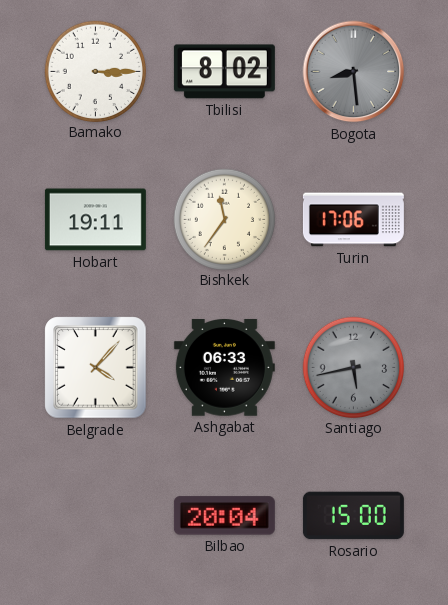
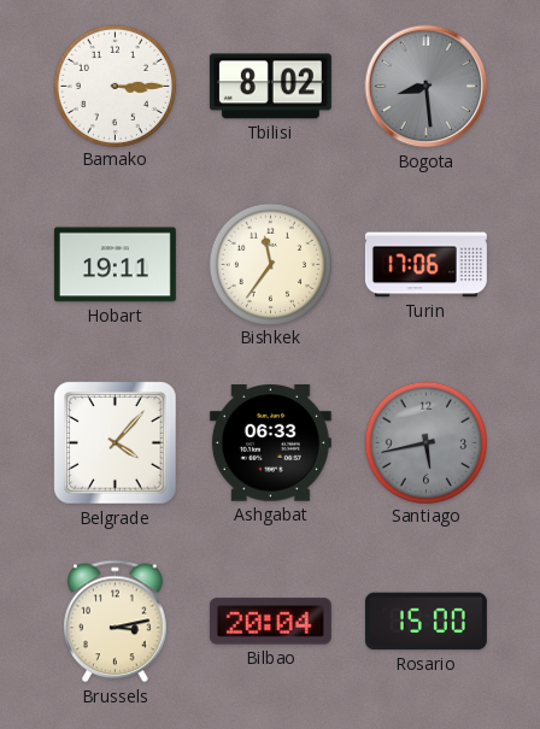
Brussels: none -> 3:13 (116, 622)
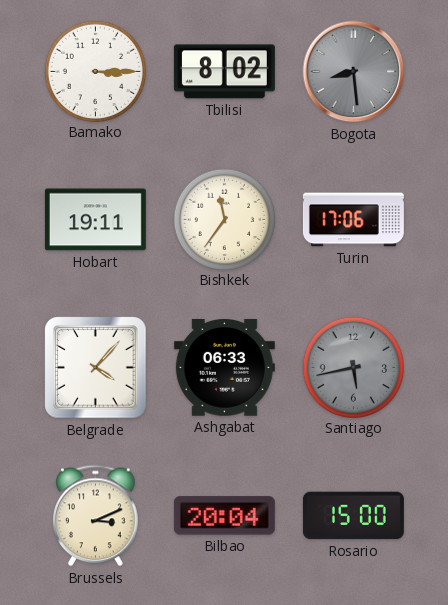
Brussels: 3:13 -> 3:11 (96, 516)
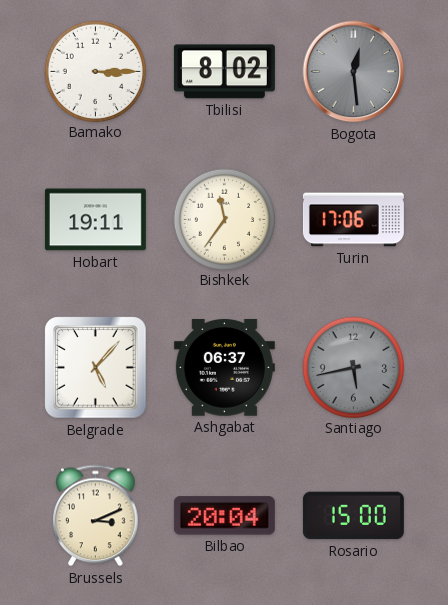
Bogota: 8:29 -> 12:29 (354, 72)
Belgrade: 4:07 -> 5:07 (96, 368)
Ashgabat: 06:33 -> 06:37 (224, 368)
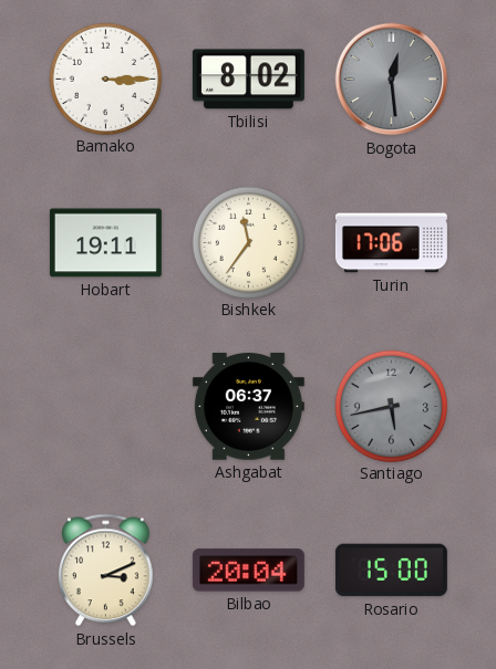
Belgrade: 5:07 -> none (96, 368)
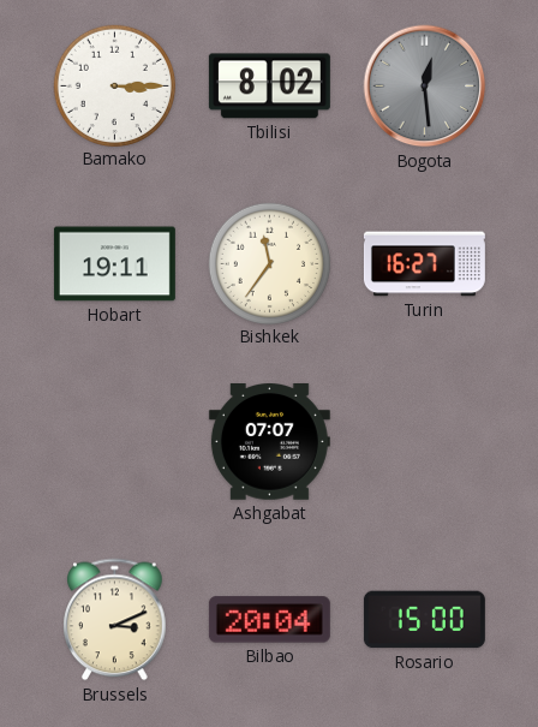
Turin: 17:06 -> 16:27 (424, 264)
Ashgabat: 06:37 -> 07:07 (269, 442)
Santiago: 5:43 -> none (391, 406)
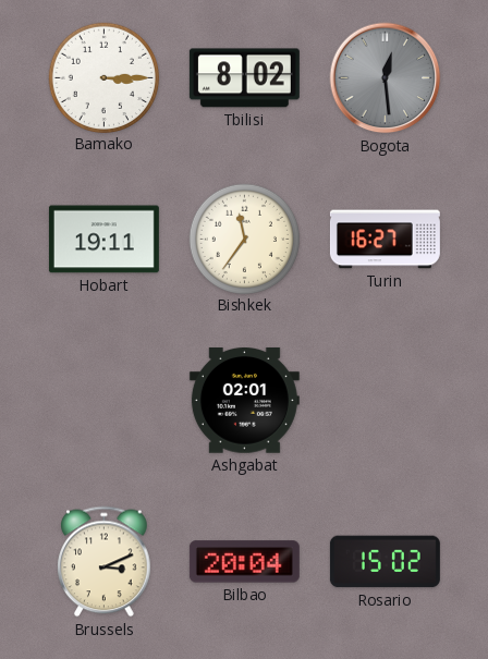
Ashgabat: 07:07 -> 02:01 (244, 401)
Rosario: 15:00 -> 15:02 (385, 562)
